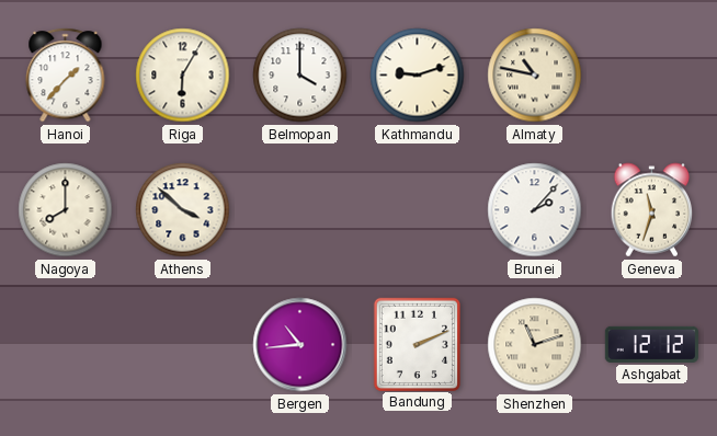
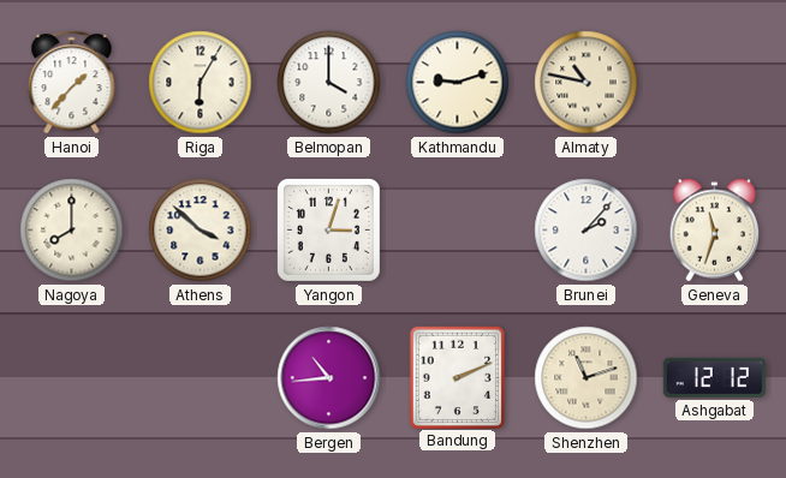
Yangon: none -> 3:03 (328, 229)
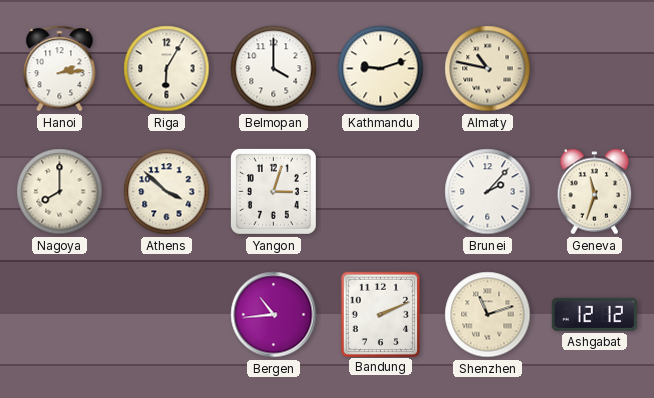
Hanoi: 1:37 -> 2:14 (60, 69)
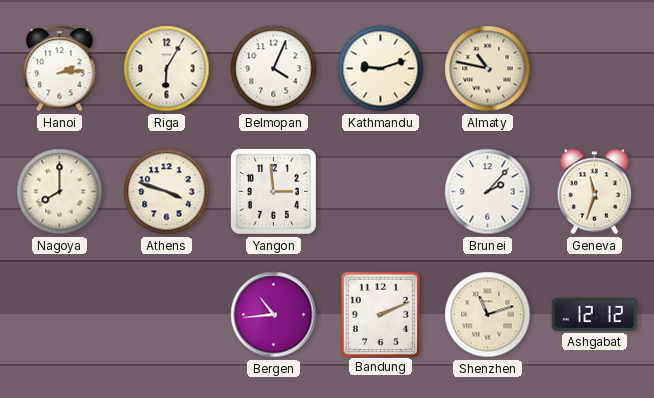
Belmopan: 4:00 -> 4:04 (274, 69)
Athens: 3:52 -> 3:48 (167, 192)
Yangon: 3:03 -> 2:59 (273, 191)
